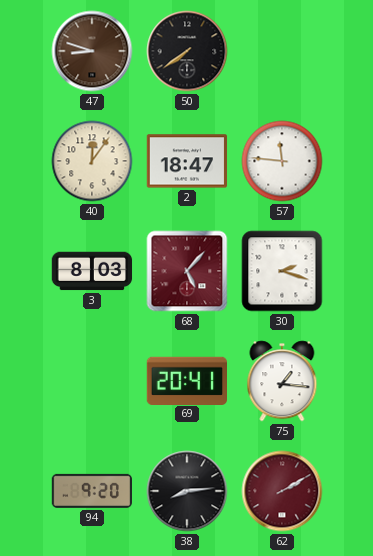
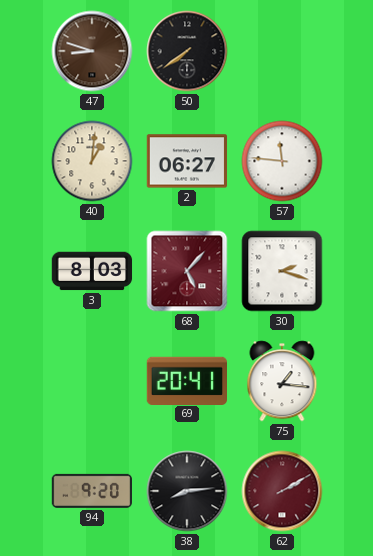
40: 12:06 -> 1:01 (92, 161)
2: 18:47 -> 06:27 (187, 161)
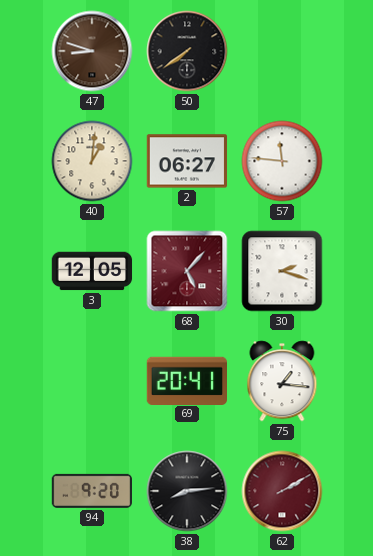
3: 8:03 -> 12:05 (92, 271)
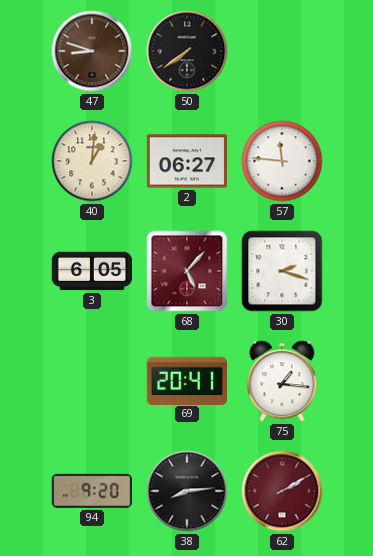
3: 12:05 -> 6:05 (92, 271)
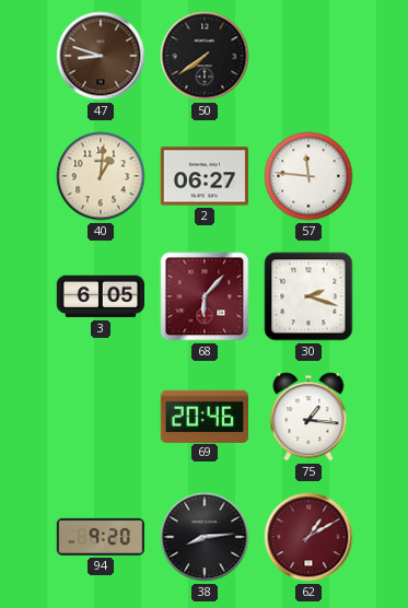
68: 5:07 -> 6:07 (205, 296)
69: 20:41 -> 20:46 (205, 416)
62: 2:10 -> 1:10 (308, 537)
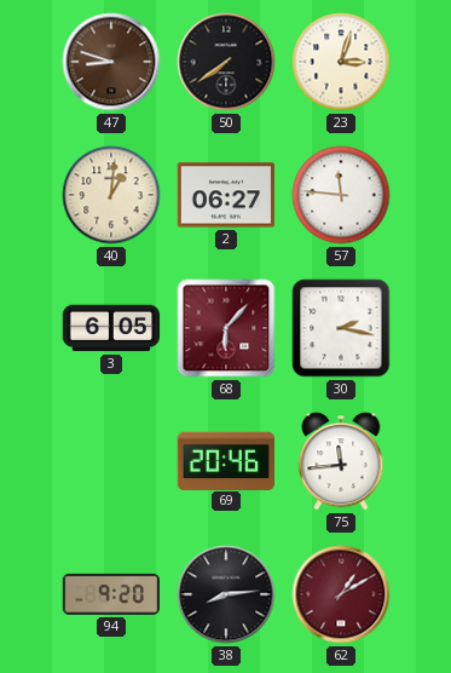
23: none -> 3:03 (341, 62)
30: 2:18 -> 2:17 (341, 328)
75: 1:16 -> 11:44 (341, 461)
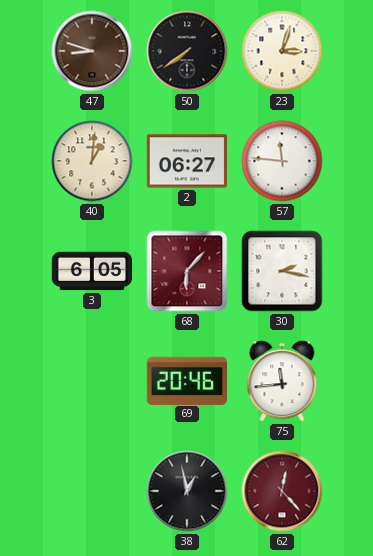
94: 9:20 -> none (110, 594)
38: 8:14 -> 12:58 (187, 491)
62: 1:10 -> 12:23 (282, 491)
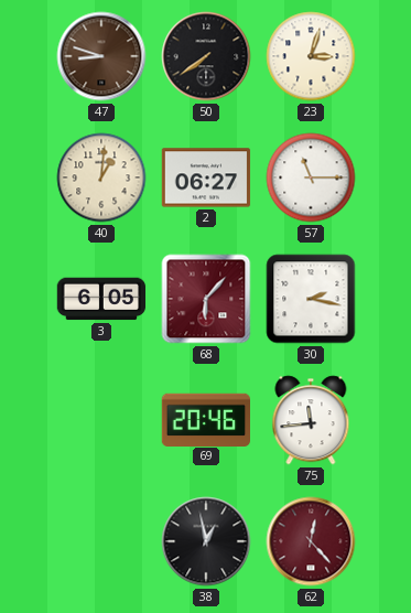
57: 11:46 -> 11:15 (311, 178)
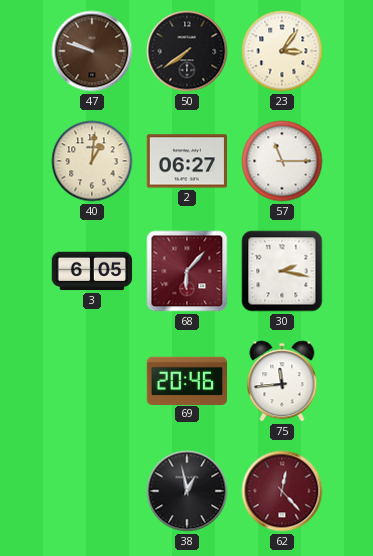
47: 8:48 -> 9:48 (92, 51)
23: 3:03 -> 3:06 (282, 51)
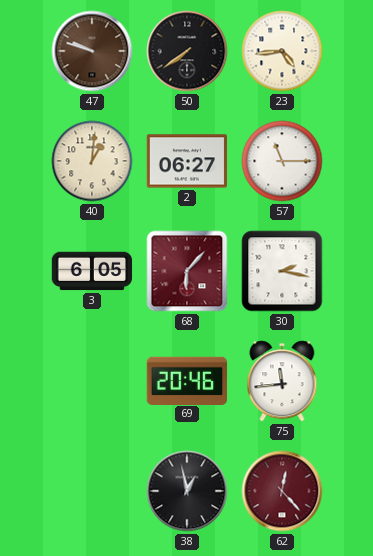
23: 3:06 -> 4:44 (282, 51)
